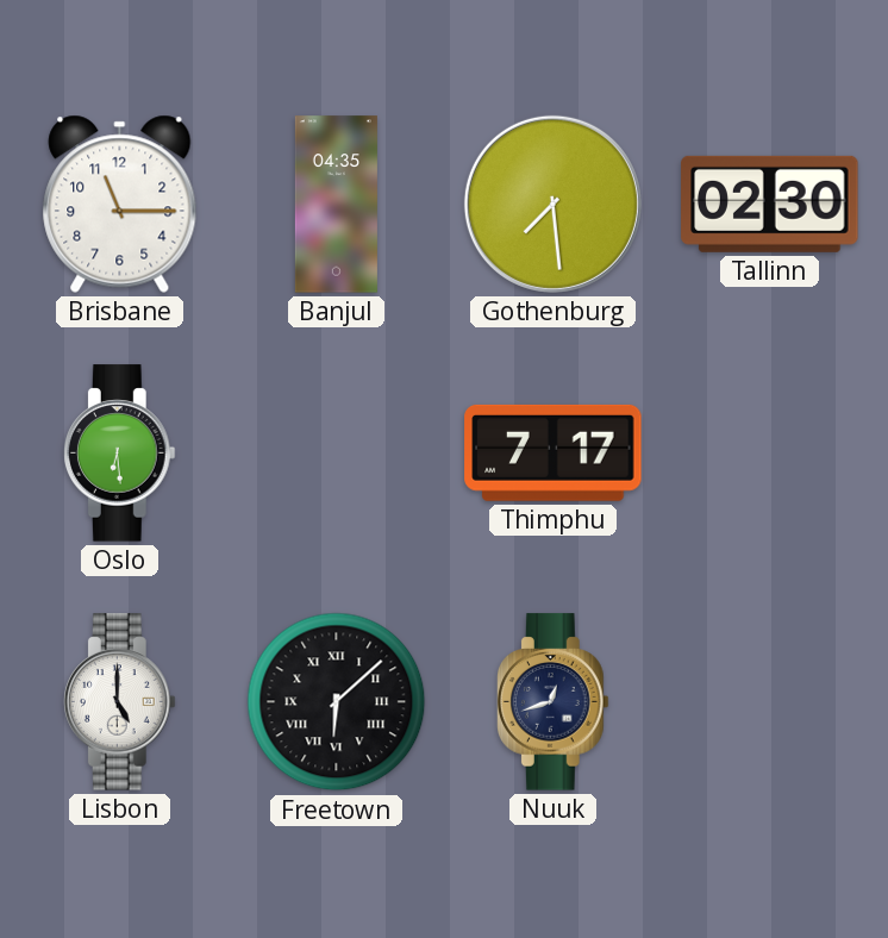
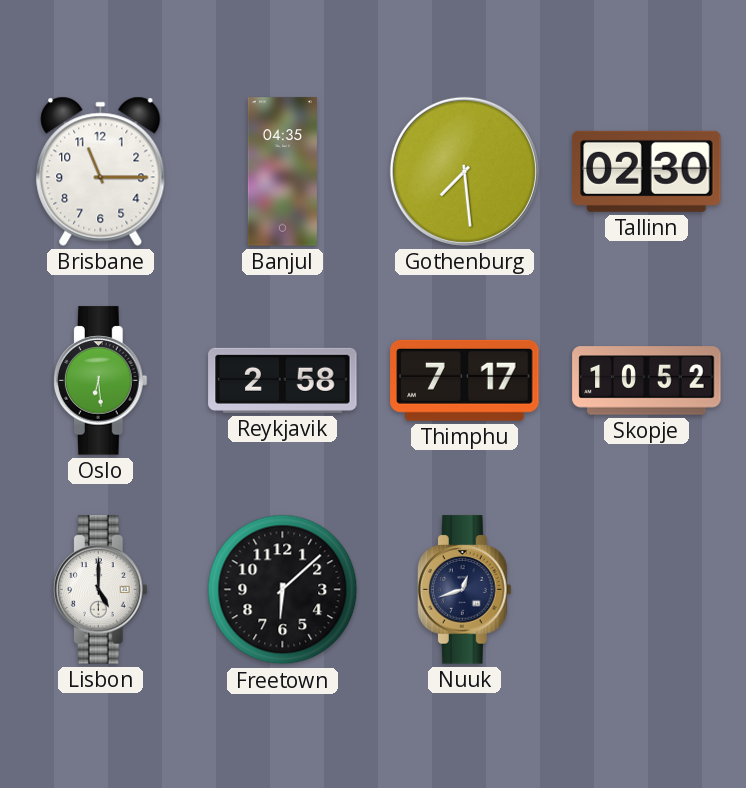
Reykjavik: none -> 2:58 (283, 380)
Skopje: none -> 10:52 (647, 381)
Freetown numerals: Roman -> Arabic (283, 590)
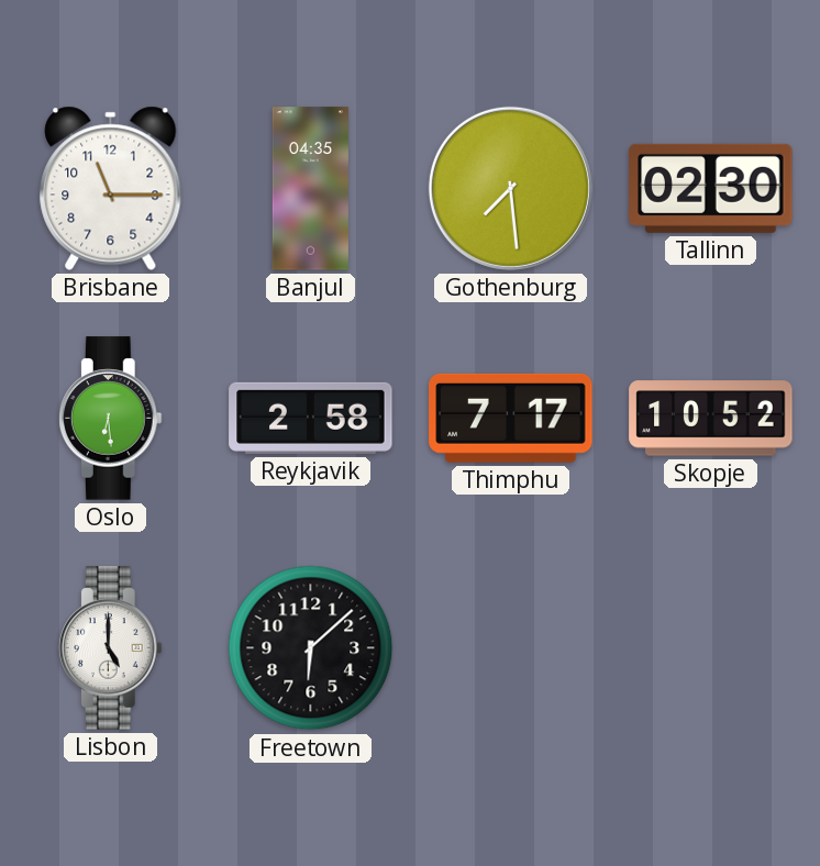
Nuuk: 12:42 -> none (464, 590)
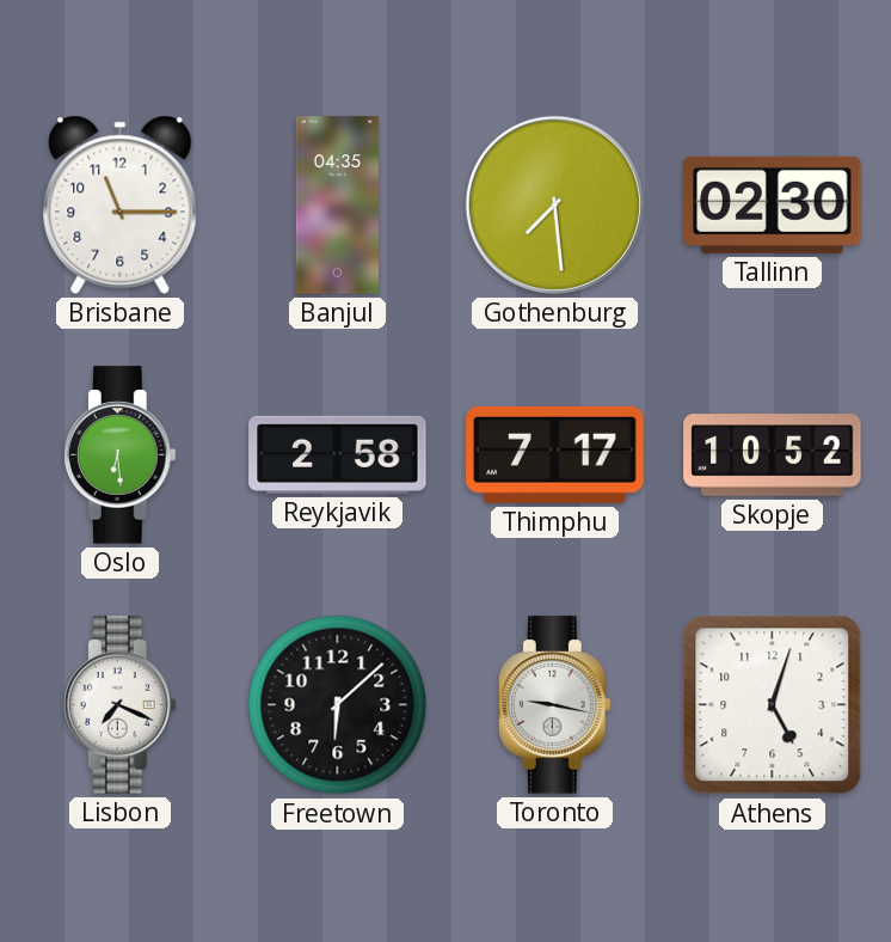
Lisbon: 5:00 -> 7:19 (119, 705)
Toronto: none -> 9:17 (554, 705)
Athens: none -> 5:03 (773, 705)
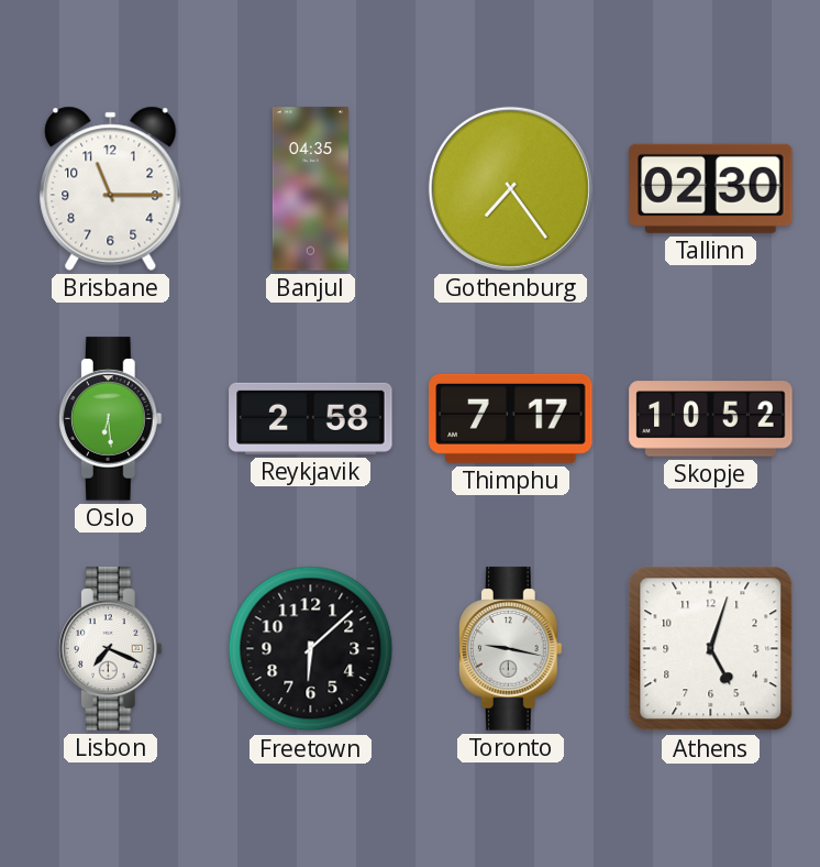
Gothenburg: 7:29 -> 7:24 (510, 188)
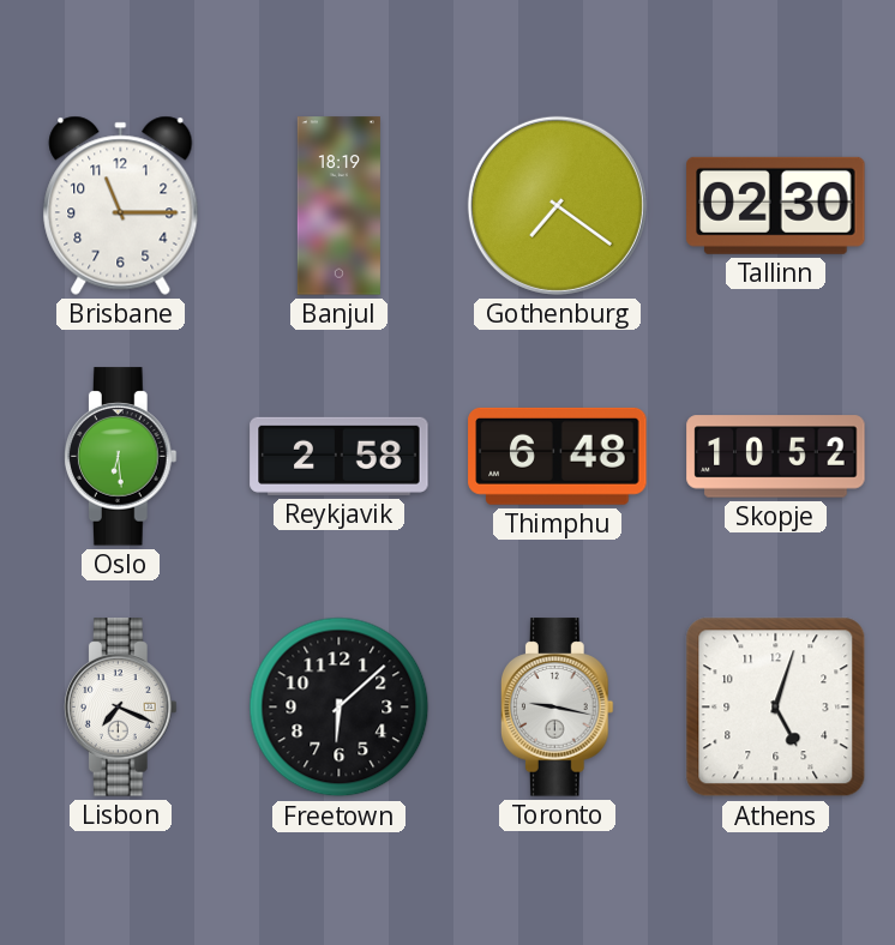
Banjul: 04:35 -> 18:19 (338, 206)
Gothenburg: 7:24 -> 7:21 (557, 205)
Thimphu: 7:17 -> 6:48 (558, 456)
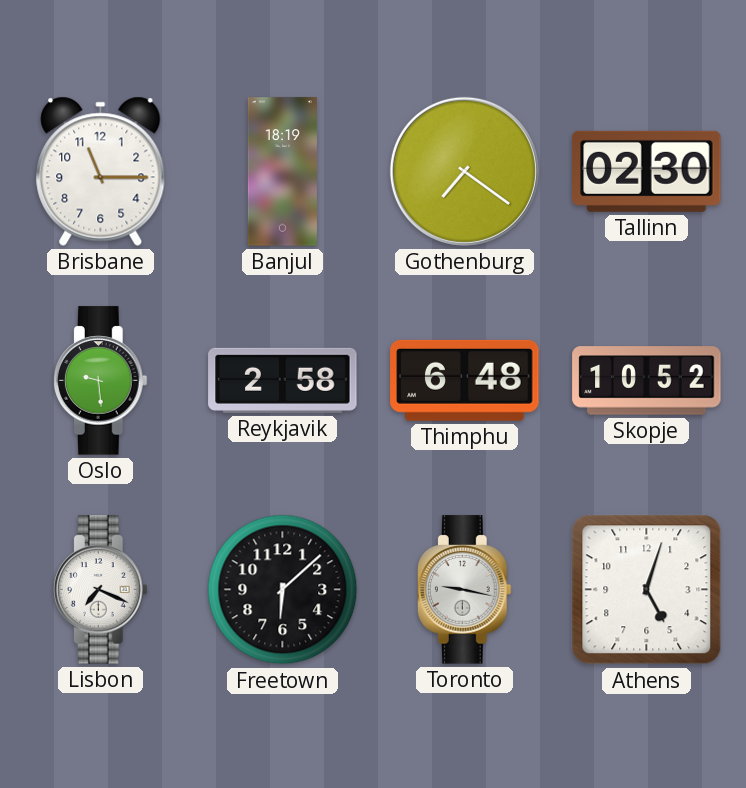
Oslo: 6:29 -> 9:29 (100, 381)
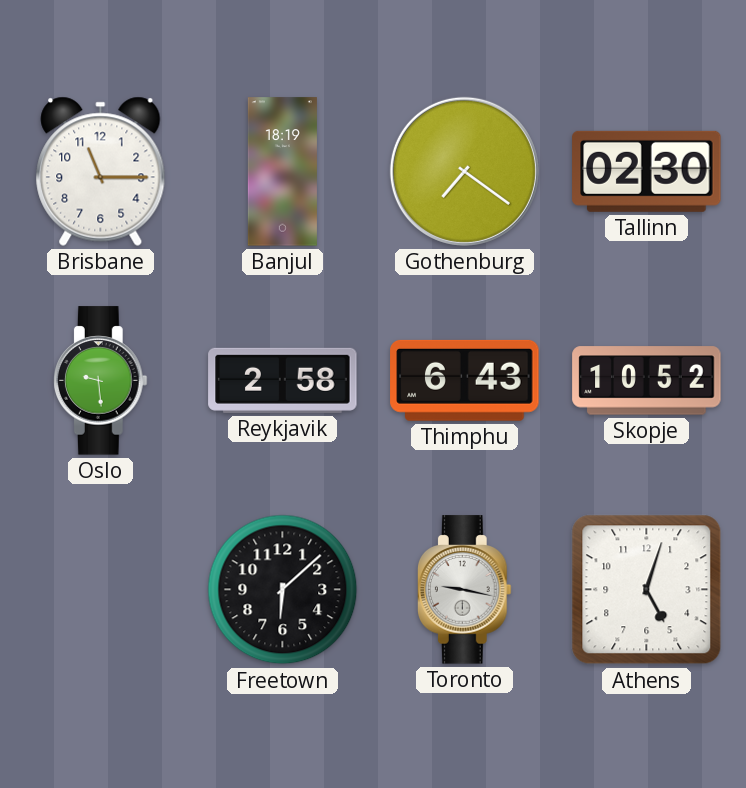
Thimphu: 6:48 -> 6:43 (465, 380)
Lisbon: 7:19 -> none (100, 590)
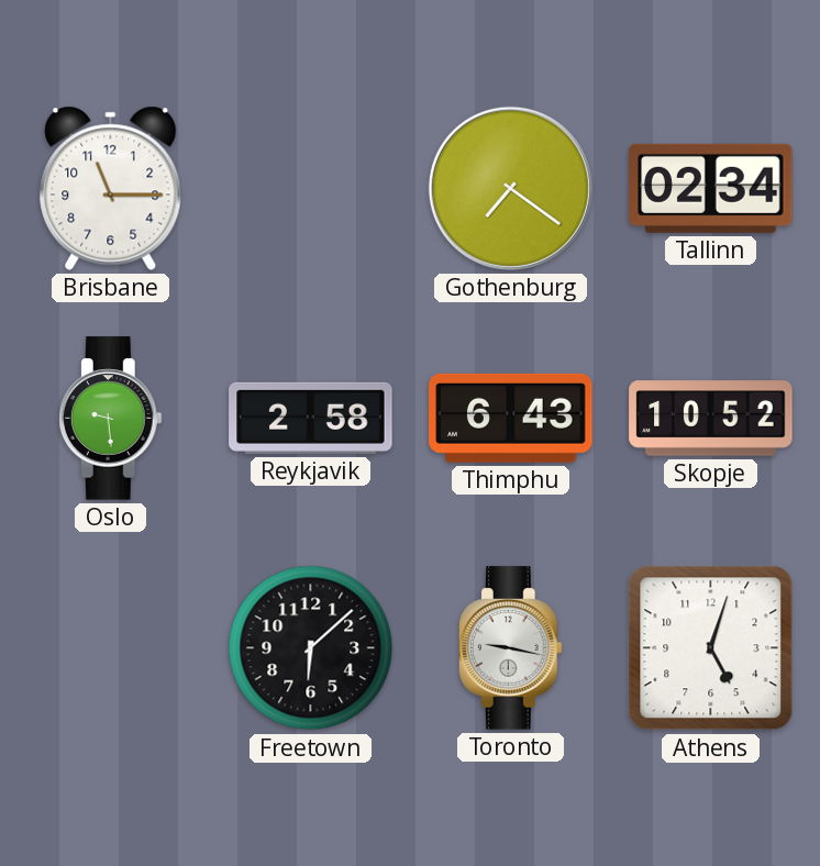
Banjul: 18:19 -> none (282, 172)
Tallinn: 02:30 -> 02:34 (711, 188)
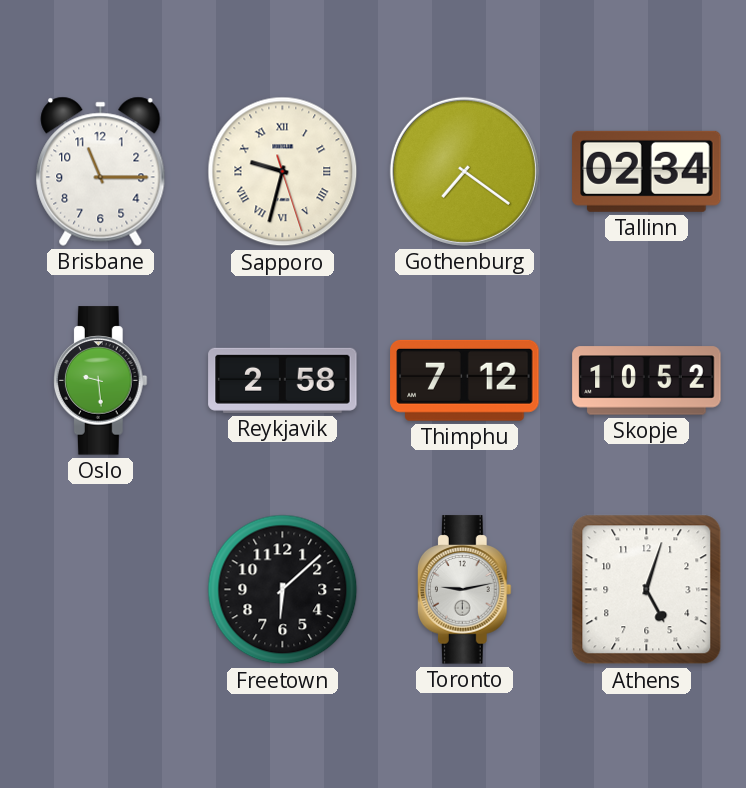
Sapporo: none -> 9:32 (283, 172)
Thimphu: 6:43 -> 7:12 (465, 380)
Toronto: 9:17 -> 9:13 (464, 590)
